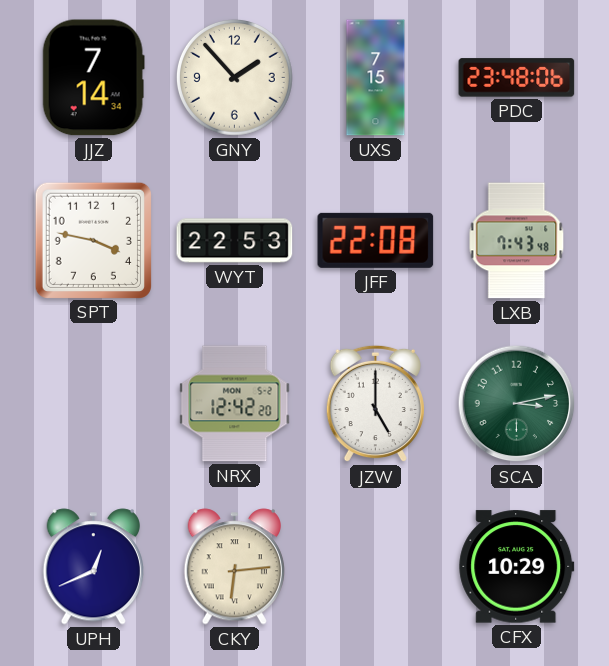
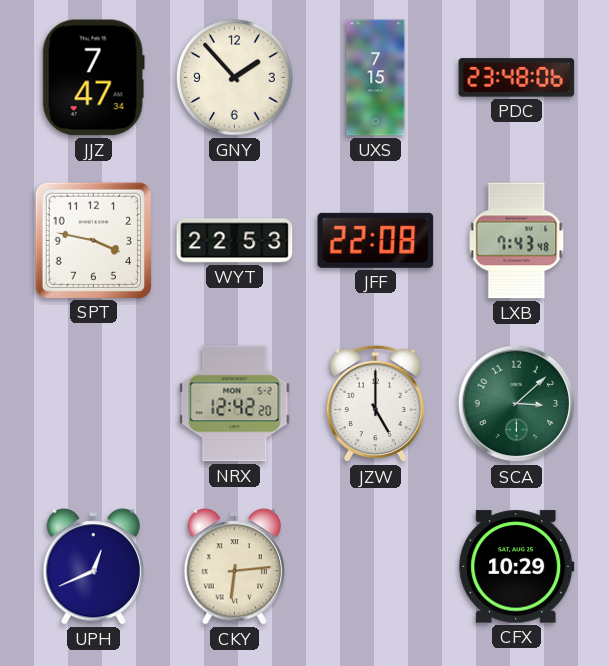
JJZ: 7:14 -> 7:47 (93, 78)
SCA: 3:13 -> 3:08 (517, 404)
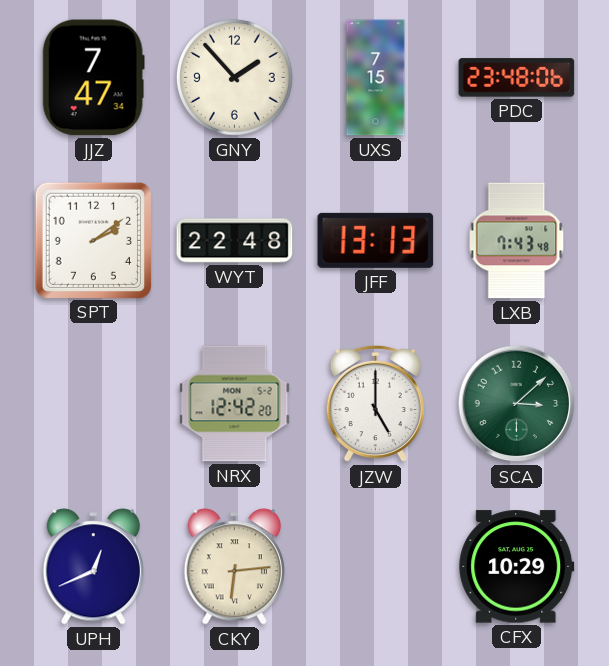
SPT: 3:47 -> 2:09 (93, 240)
WYT: 22:53 -> 22:48 (235, 241)
JFF: 22:08 -> 13:13 (376, 240)
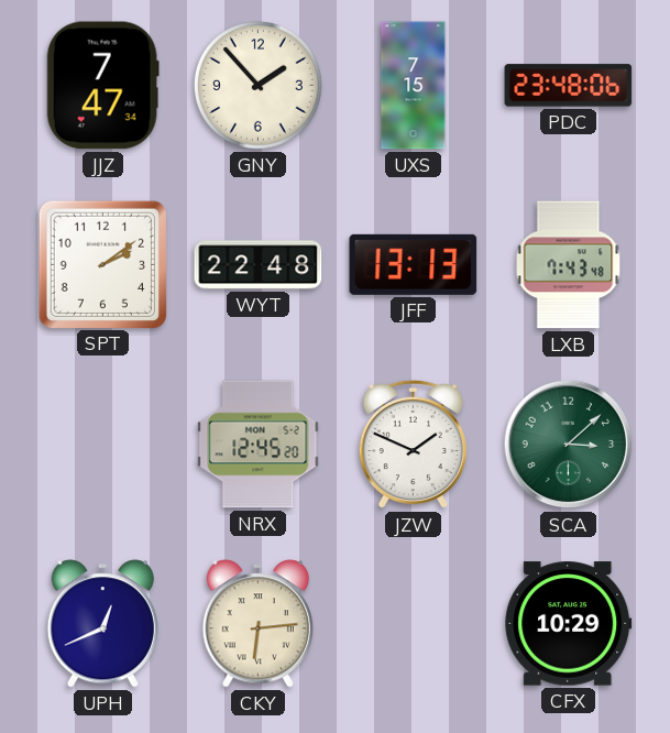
NRX: 12:42 -> 12:45 (259, 445)
JZW: 5:00 -> 1:49 (413, 445)
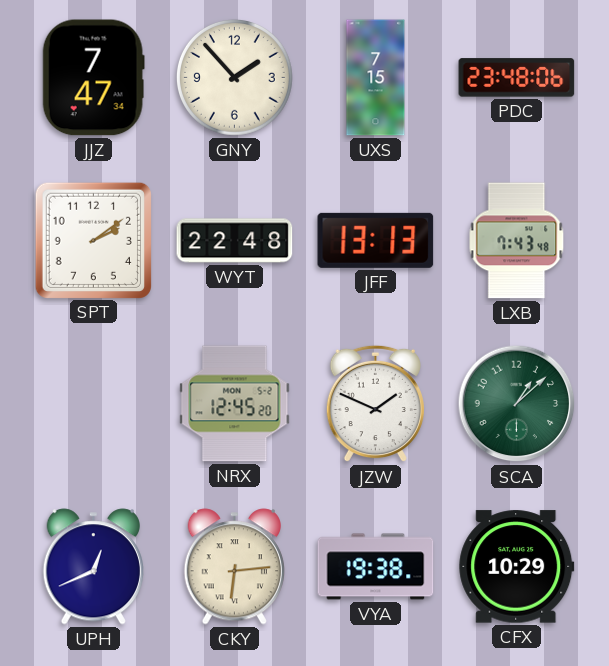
SCA: 3:08 -> 1:08 (517, 404)
VYA: none -> 19:38 (376, 567)
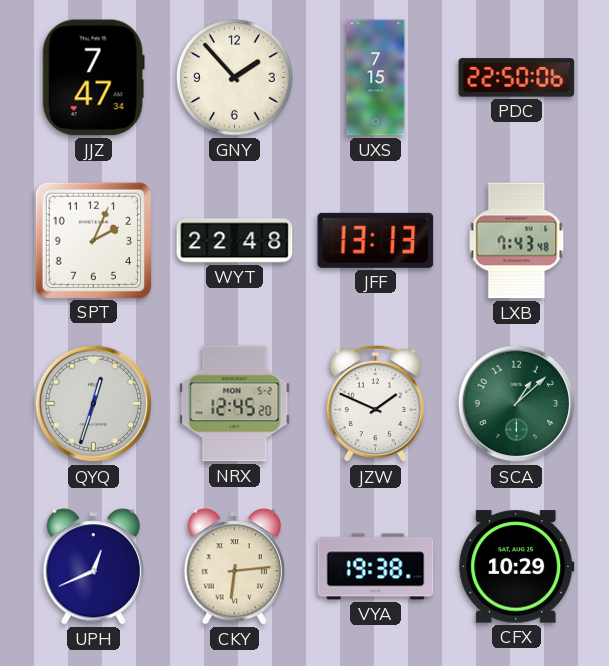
PDC: 23:48 -> 22:50 (517, 78)
SPT: 2:09 -> 2:04 (93, 240)
QYQ: none -> 12:33 (94, 404)
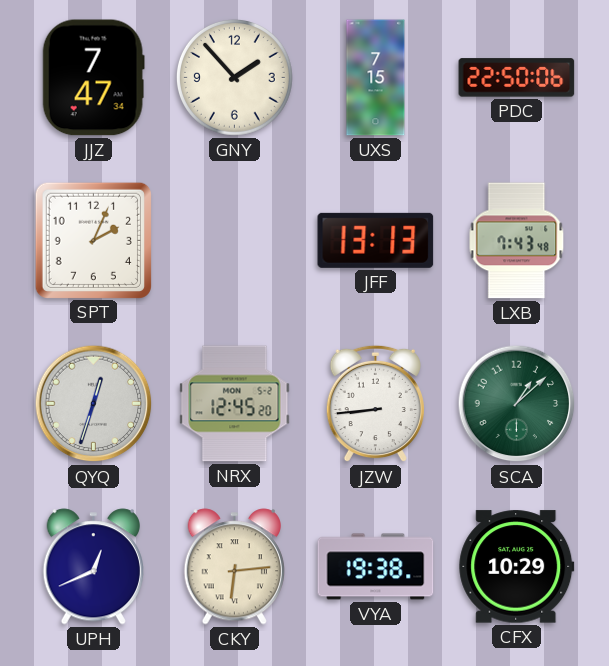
WYT: 22:48 -> none (235, 241)
JZW: 1:49 -> 8:44 (375, 404)
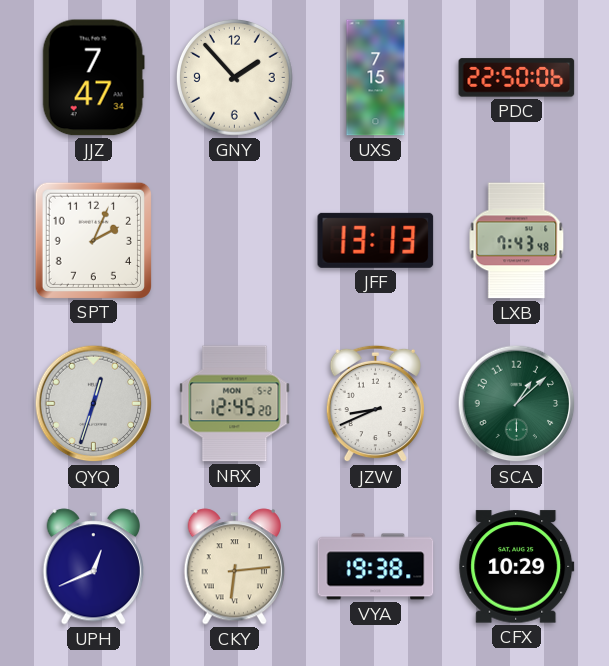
JZW: 8:44 -> 8:41 (375, 404)
